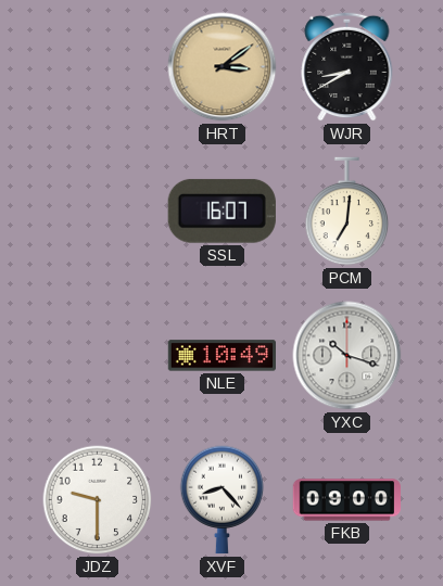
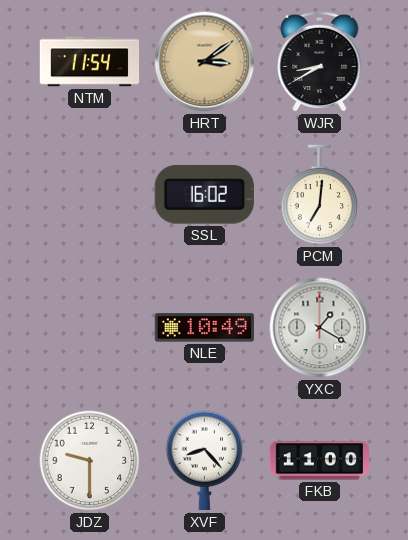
NTM: none -> 11:54 (90, 62)
SSL: 16:07 -> 16:02 (204, 194)
YXC: 10:18 -> 1:20 (320, 328)
FKB: 09:00 -> 11:00 (320, 461)
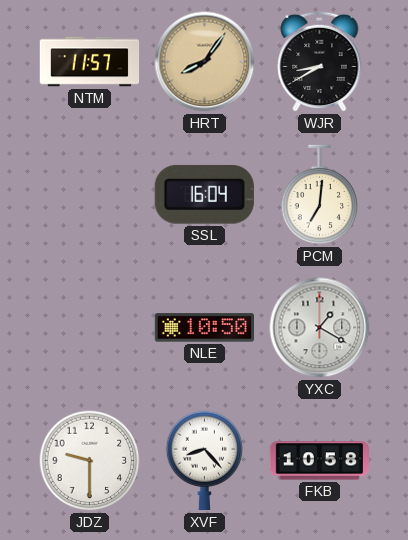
NTM: 11:54 -> 11:57 (90, 62)
HRT: 3:09 -> 8:06 (205, 62)
SSL: 16:02 -> 16:04 (204, 194)
NLE: 10:49 -> 10:50 (204, 328)
FKB: 11:00 -> 10:58 (320, 461)
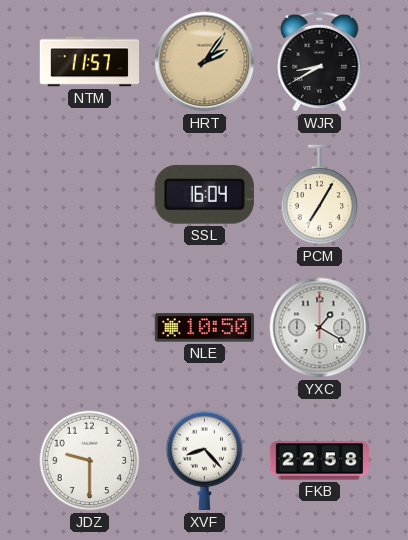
HRT: 8:06 -> 2:06 (205, 62)
PCM: 7:01 -> 7:05 (320, 195)
FKB: 10:58 -> 22:58 (320, 461)
